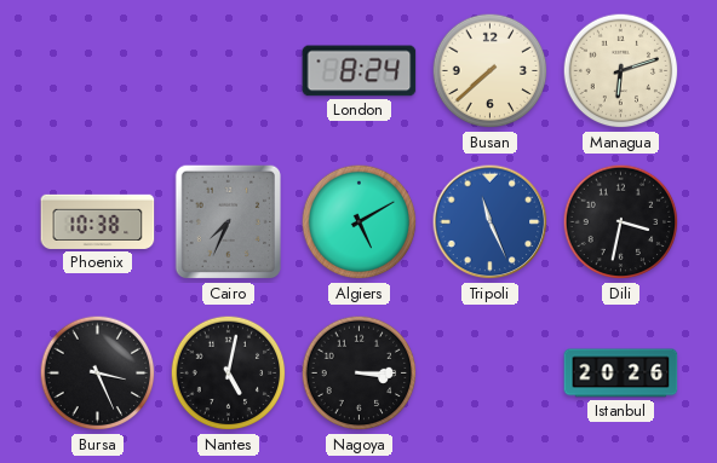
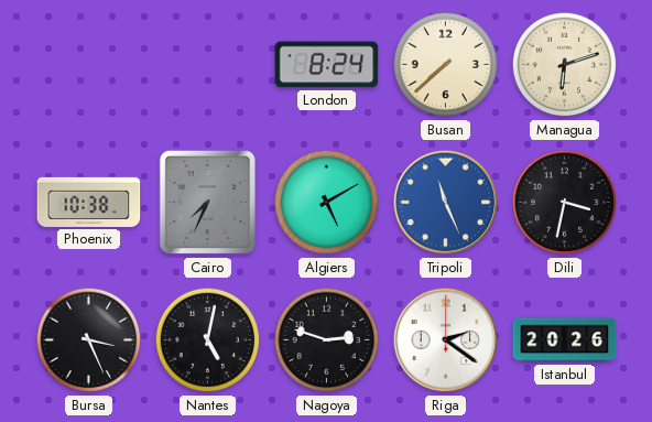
Nagoya: 3:15 -> 2:48 (327, 340)
Riga: none -> 2:21 (446, 340)
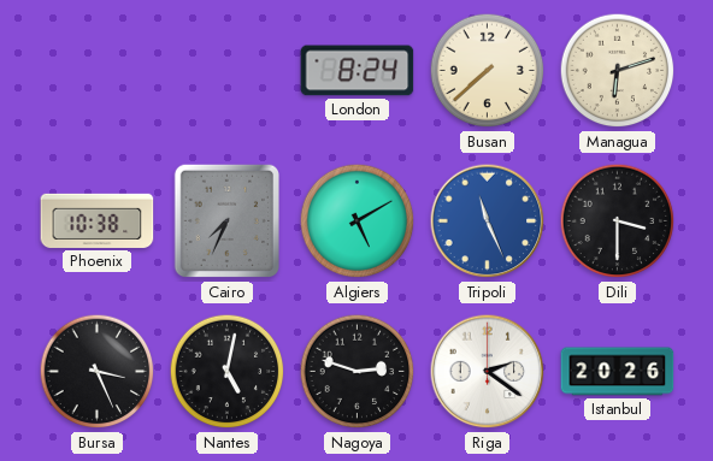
Dili: 3:32 -> 3:30 (618, 221)
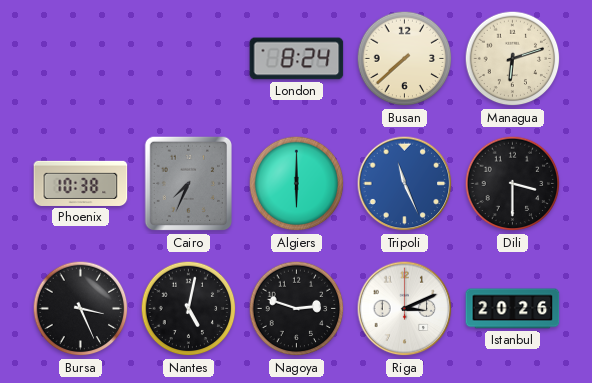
Algiers: 5:10 -> 6:00 (297, 184)
Riga: 2:21 -> 3:11 (405, 309)
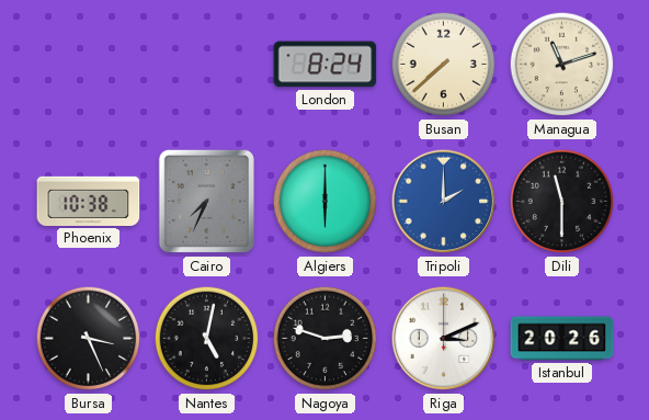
Managua: 6:12 -> 11:12 (562, 65)
Tripoli: 11:26 -> 2:00 (444, 202)
Dili: 3:30 -> 11:30 (562, 202)
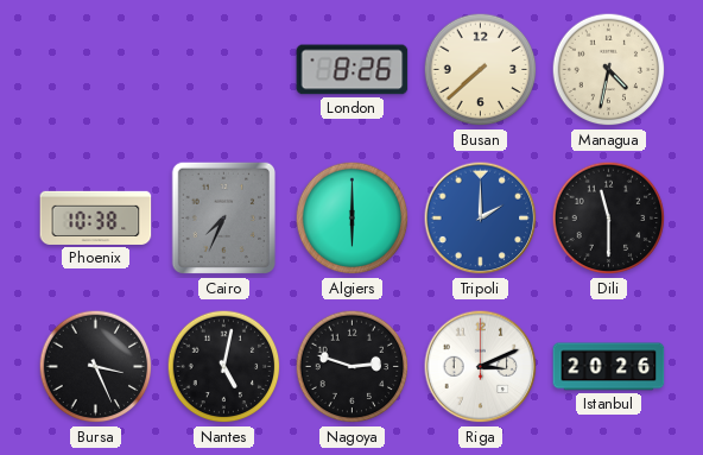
London: 8:24 -> 8:26 (353, 70)
Managua: 11:12 -> 4:32 (609, 70)
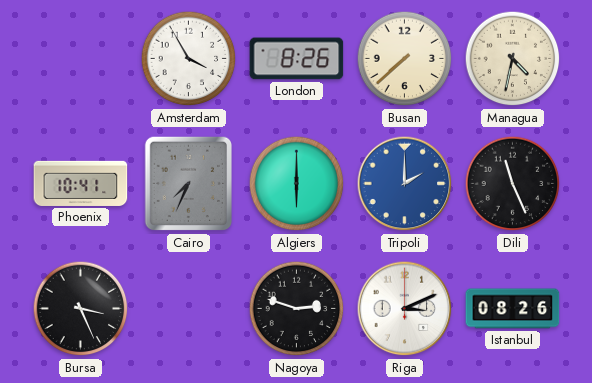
Amsterdam: none -> 3:55 (189, 59)
Phoenix: 10:38 -> 10:41 (81, 183)
Dili: 11:30 -> 11:26 (513, 184)
Nantes: 5:02 -> none (224, 367)
Istanbul: 20:26 -> 08:26 (513, 309)
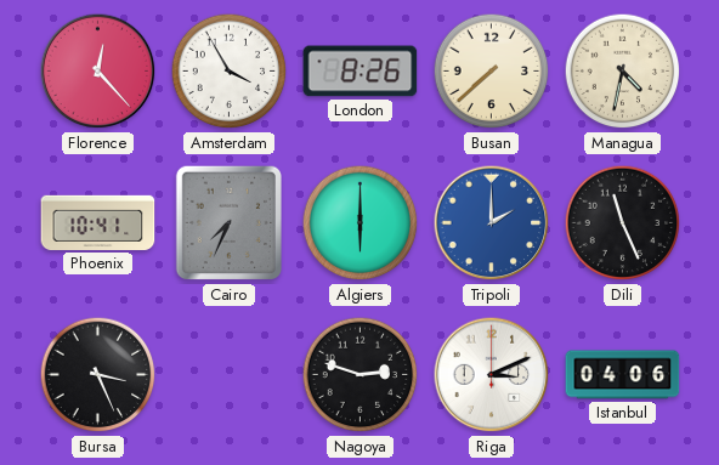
Florence: none -> 12:23 (98, 72)
Istanbul: 08:26 -> 04:06 (623, 375)
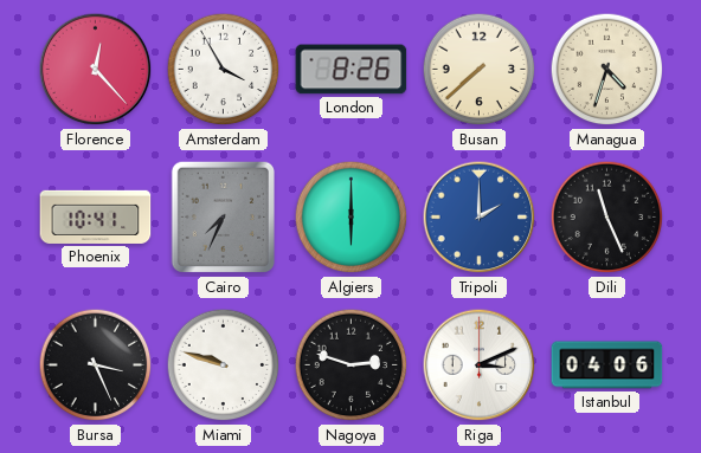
Managua: 4:32 -> 4:33 (607, 70)
Miami: none -> 9:48 (224, 365)
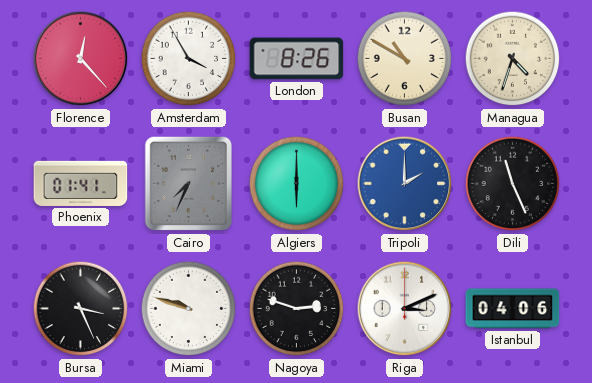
Busan: 7:38 -> 10:50 (405, 59)
Phoenix: 10:41 -> 01:41 (81, 183)
